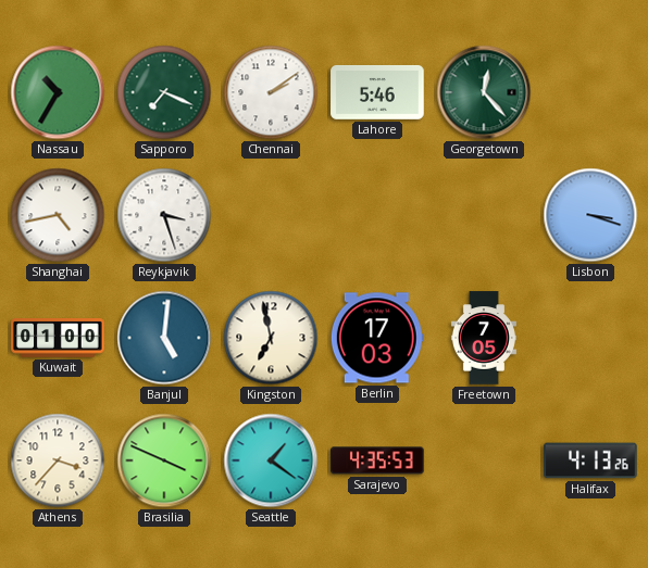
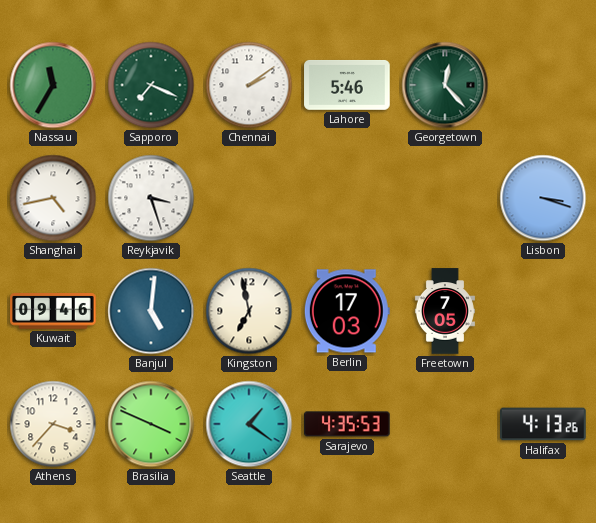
Nassau: 10:35 -> 11:35 (53, 85)
Kuwait: 01:00 -> 09:46 (53, 312)
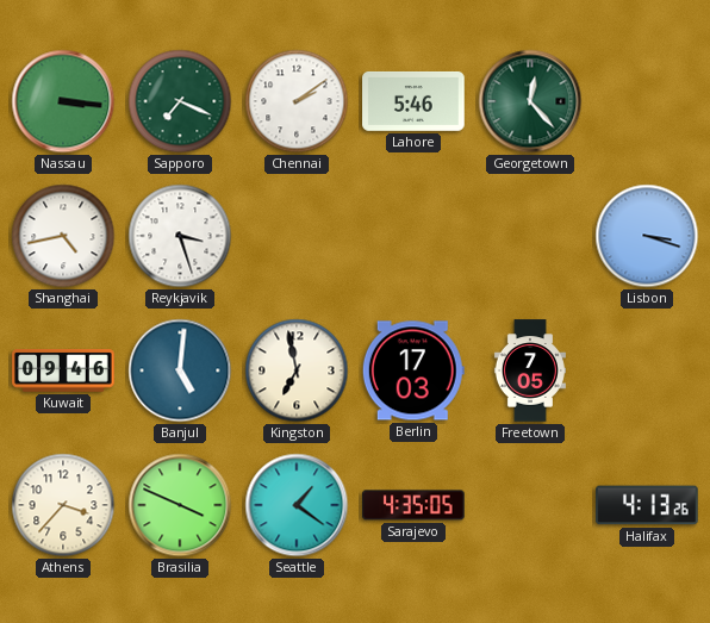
Nassau: 11:35 -> 3:16 (63, 101)
Sarajevo: 4:35:53 -> 4:35:05 (413, 505)
